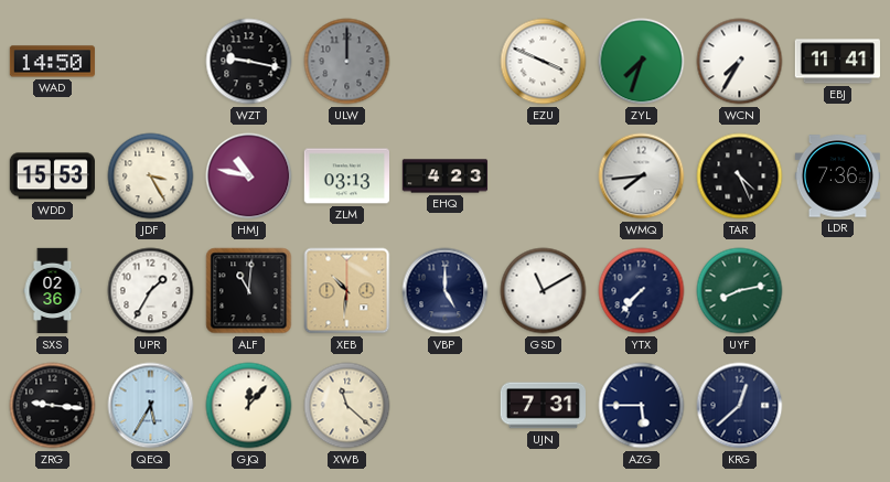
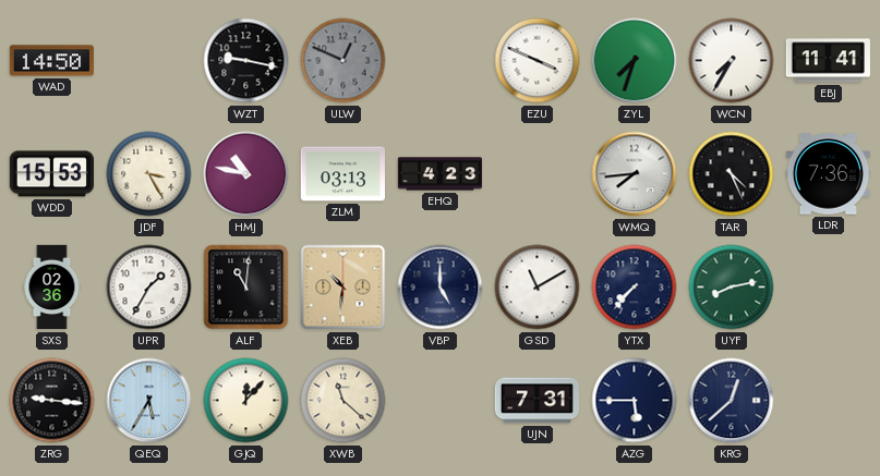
ULW: 12:00 -> 12:49 (343, 61)
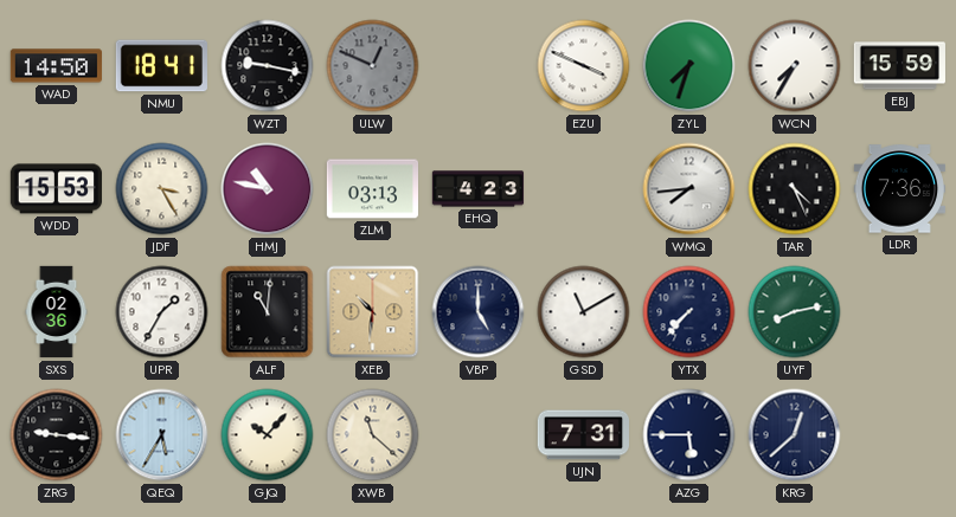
NMU: none -> 18:41 (161, 66)
EBJ: 11:41 -> 15:59 (899, 66)
GJQ: 12:07 -> 10:07 (268, 435)
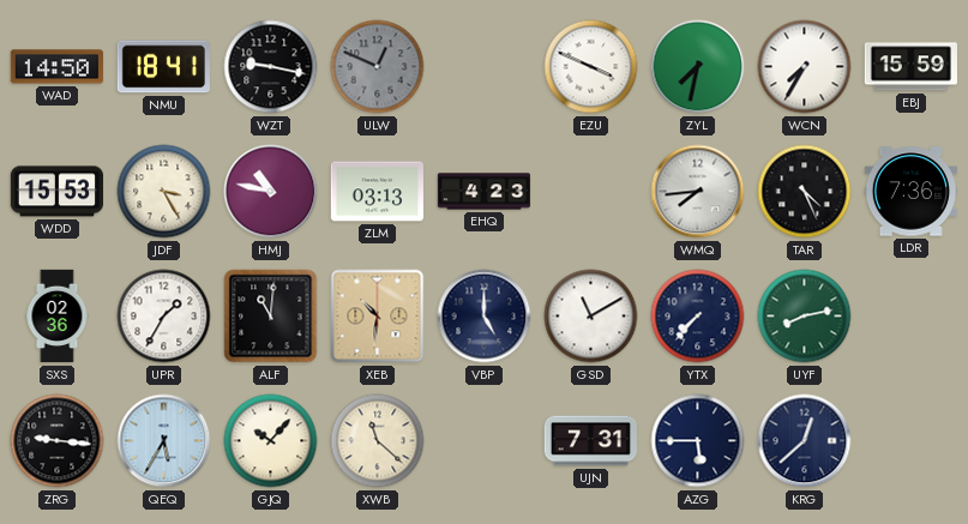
ZYL: 7:33 -> 7:32 (698, 67)
